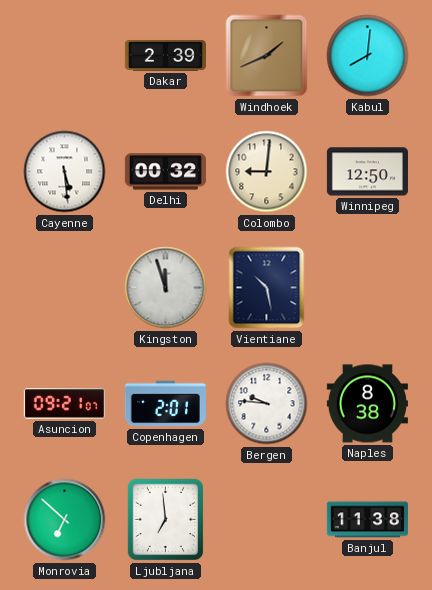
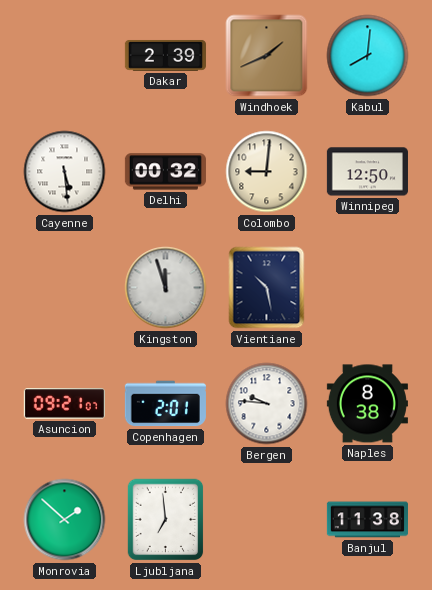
Monrovia: 6:52 -> 1:52 (65, 520)
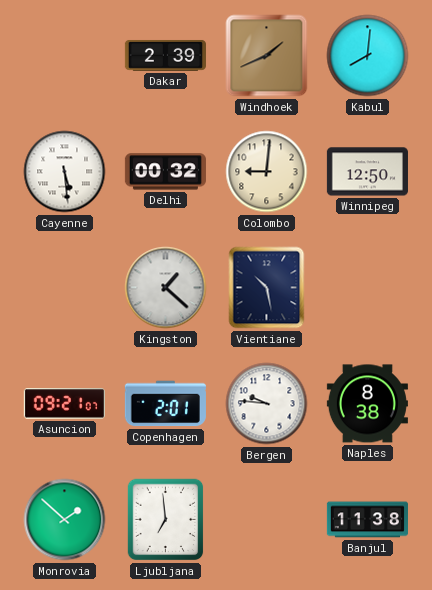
Kingston: 11:57 -> 1:22 (166, 288)
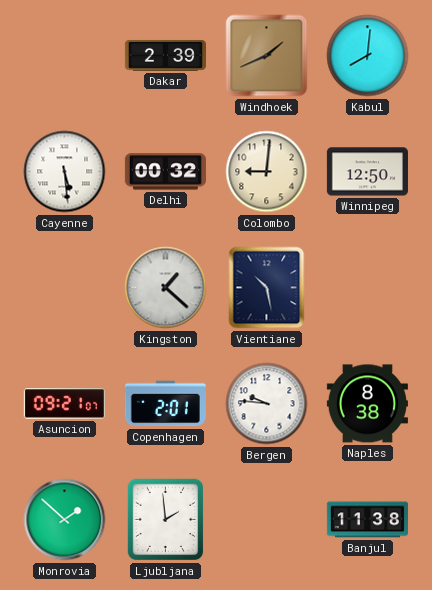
Ljubljana: 6:59 -> 1:59 (166, 520)
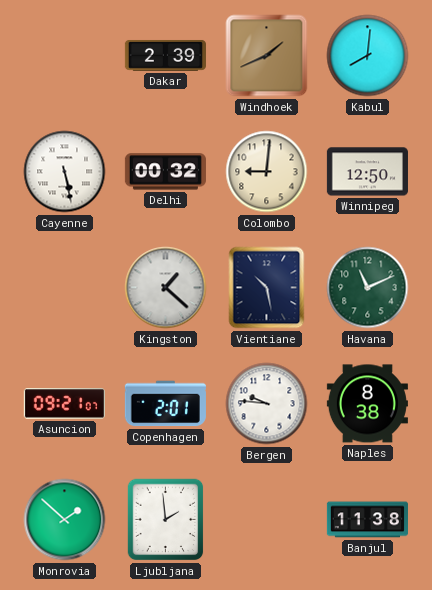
Cayenne: 5:29 -> 5:28 (65, 172)
Havana: none -> 11:11 (368, 288)
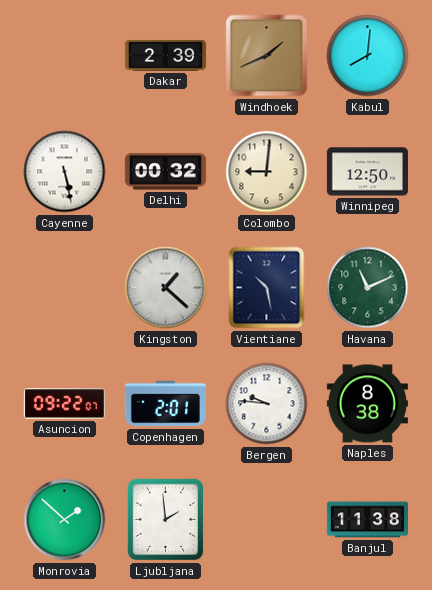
Asuncion: 09:21 -> 09:22 (64, 404)
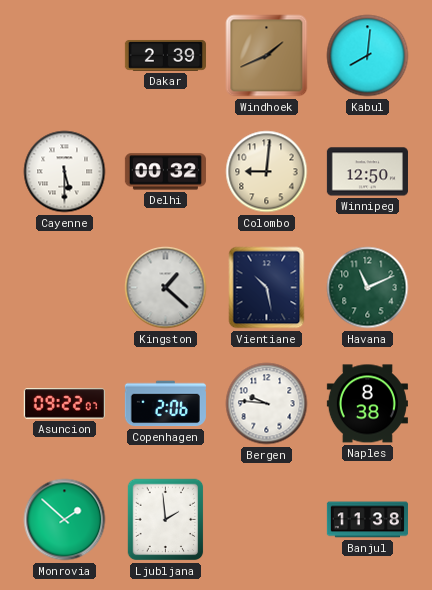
Cayenne: 5:28 -> 5:30 (65, 172)
Copenhagen: 2:01 -> 2:06 (165, 404)
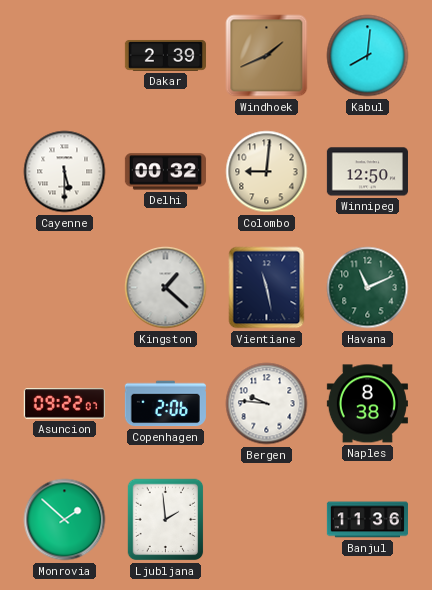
Vientiane: 10:28 -> 11:28 (267, 288)
Banjul: 11:38 -> 11:36 (367, 520)
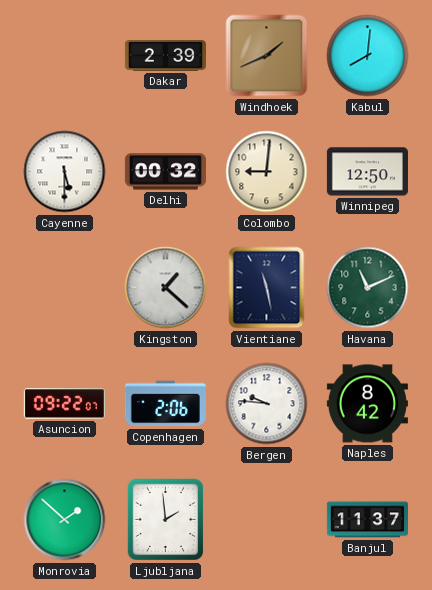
Naples: 8:38 -> 8:42 (367, 404)
Banjul: 11:36 -> 11:37 (367, 520)
